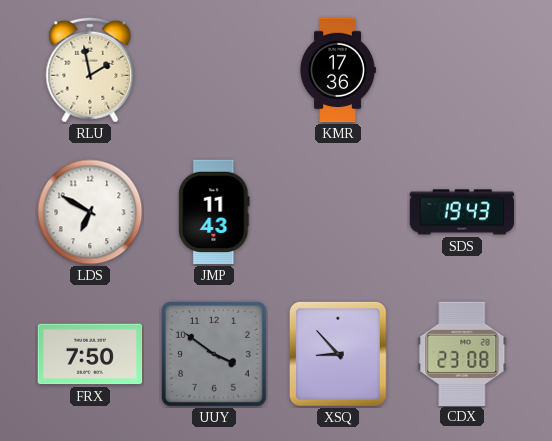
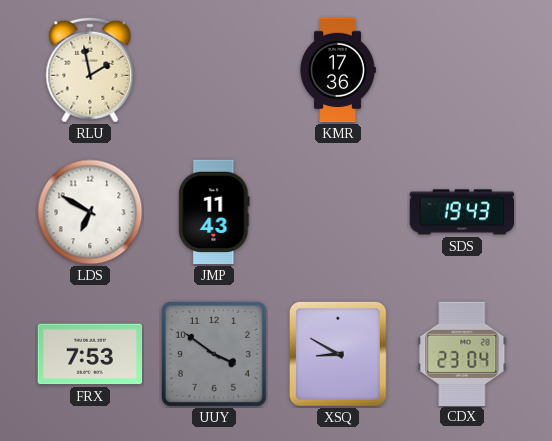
FRX: 7:50 -> 7:53 (90, 354)
XSQ: 8:53 -> 8:50 (338, 354)
CDX: 23:08 -> 23:04 (462, 353)
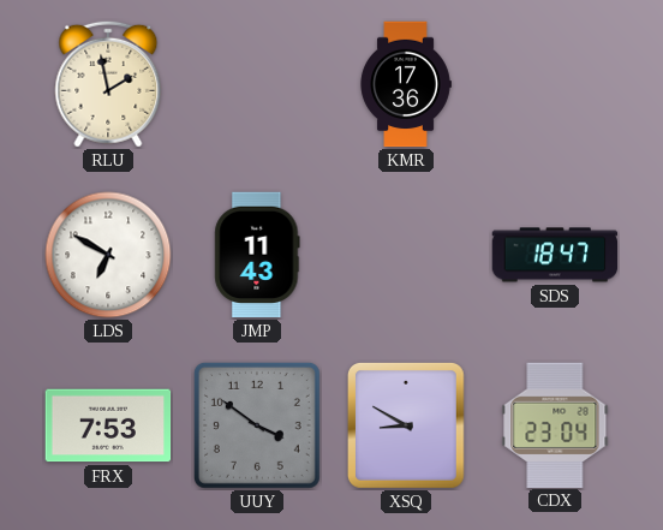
SDS: 19:43 -> 18:47 (555, 255)
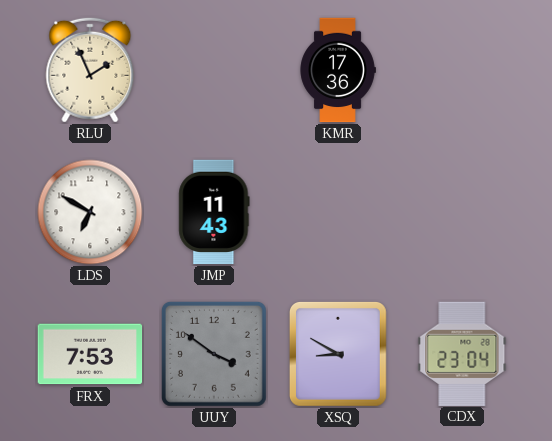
RLU: 1:58 -> 1:56 (90, 70)
SDS: 18:47 -> none (555, 255)
